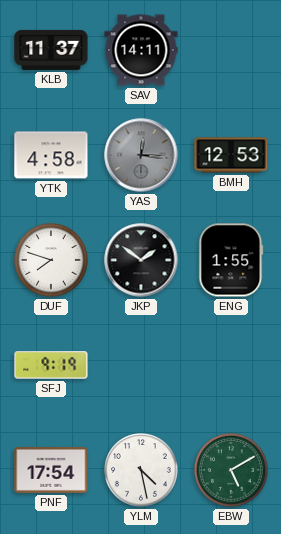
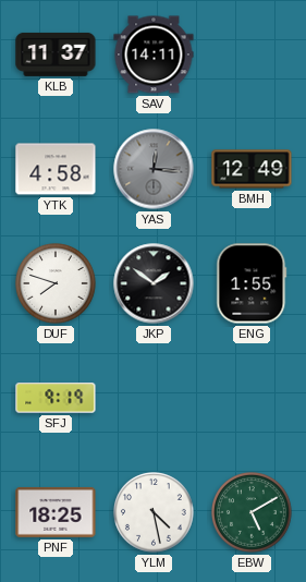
BMH: 12:53 -> 12:49 (252, 169)
PNF: 17:54 -> 18:25 (56, 512)
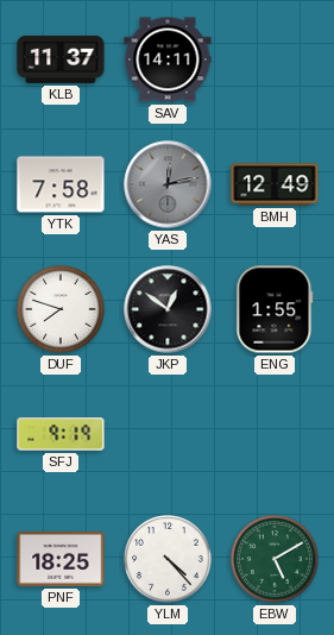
YTK: 4:58 -> 7:58 (61, 184)
YAS: 12:16 -> 12:13 (168, 184)
JKP: 1:51 -> 12:51 (168, 309)
YLM: 4:28 -> 4:23 (169, 559)
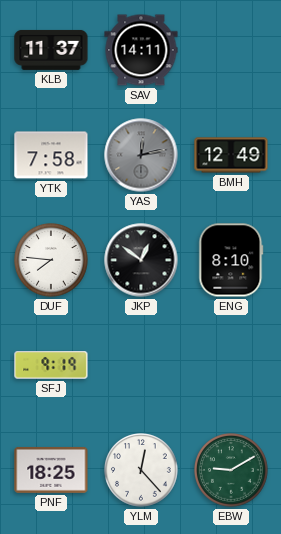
DUF: 7:48 -> 7:46 (52, 260)
ENG: 1:55 -> 8:10 (231, 260)
YLM: 4:23 -> 12:23 (142, 470)
EBW: 5:10 -> 9:10 (232, 470)
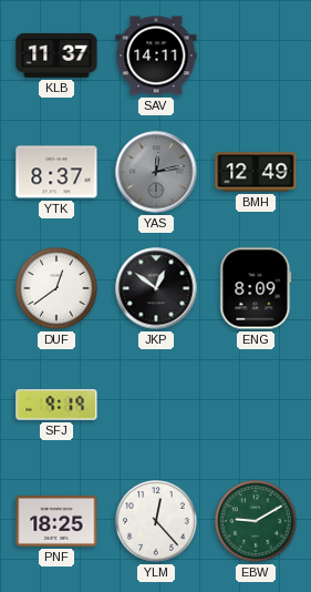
YTK: 7:58 -> 8:37 (56, 172)
DUF: 7:46 -> 12:39 (58, 288)
ENG: 8:10 -> 8:09 (256, 288)
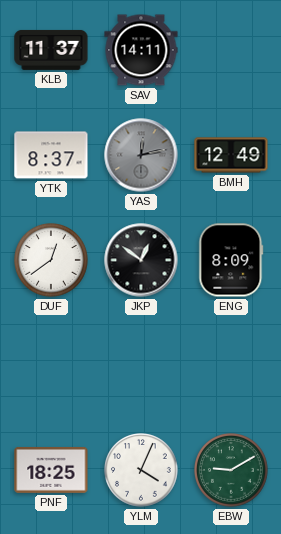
SFJ: 9:19 -> none (56, 405)
YLM: 12:23 -> 4:04 (142, 470)
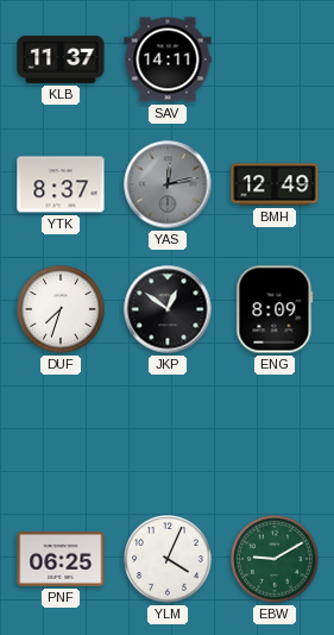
DUF: 12:39 -> 7:33 (62, 309)
PNF: 18:25 -> 06:25 (61, 559)
